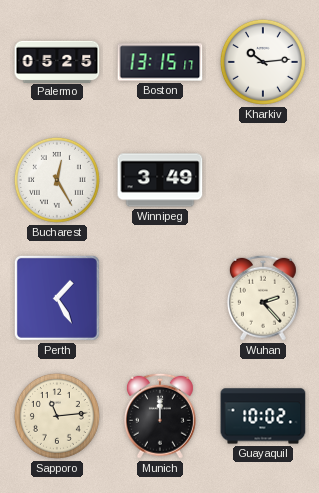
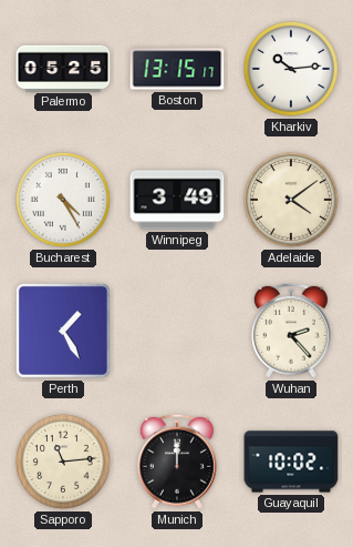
Bucharest: 12:25 -> 4:25 (63, 200)
Adelaide: none -> 4:09 (291, 200)
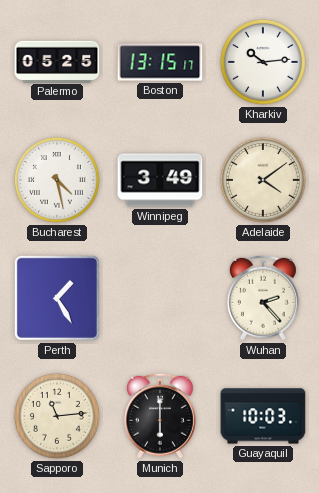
Bucharest: 4:25 -> 4:28 (57, 180)
Munich: 12:00 -> 6:00 (160, 416)
Guayaquil: 10:02 -> 10:03 (263, 416)
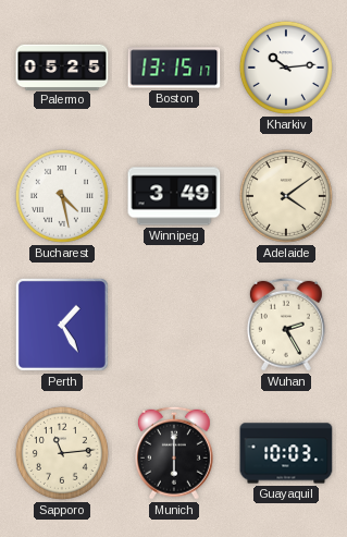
Wuhan: 2:23 -> 2:25 (286, 325)
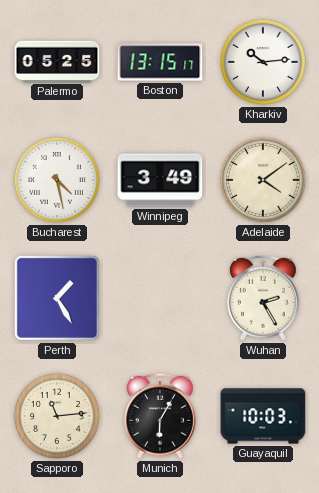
Munich: 6:00 -> 6:05 (160, 416)
